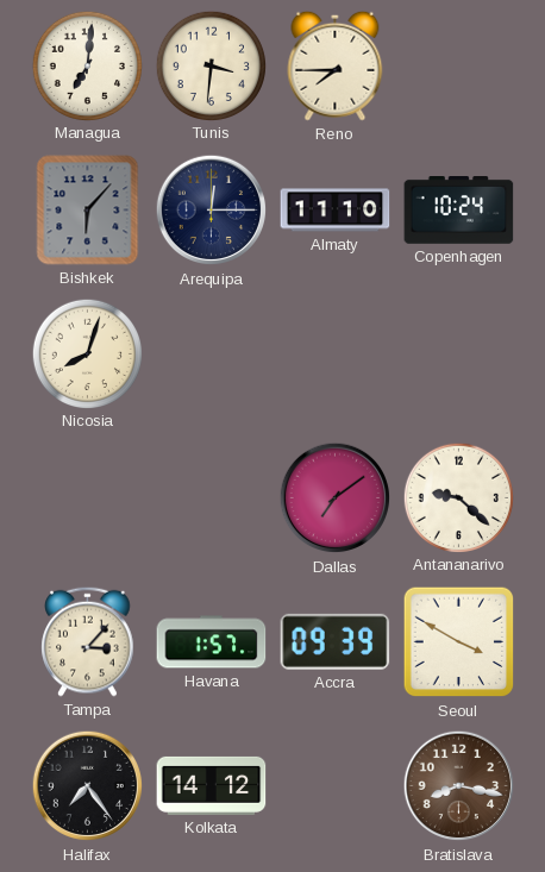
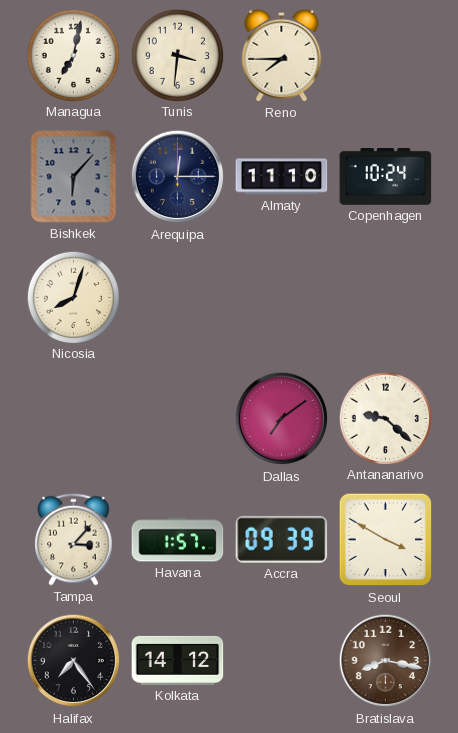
Managua: 7:01 -> 7:02 (73, 55)
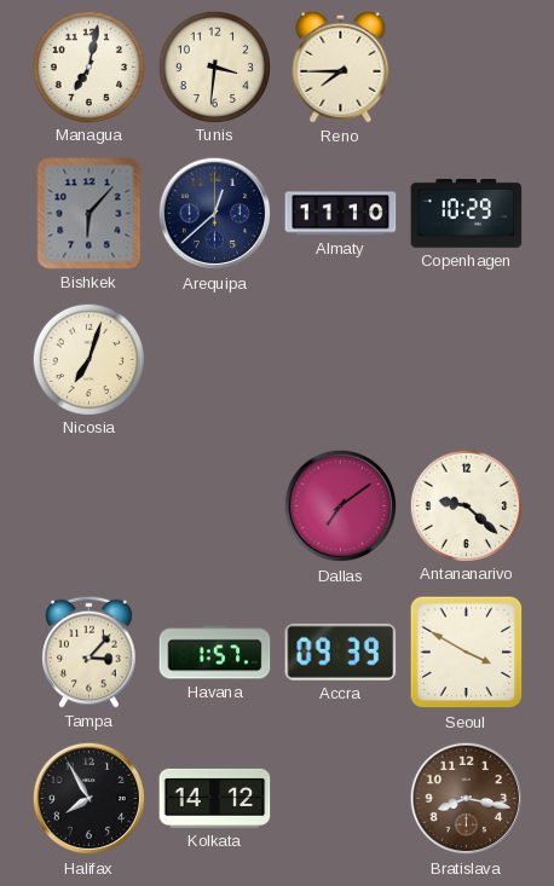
Arequipa: 12:15 -> 12:38 (215, 214)
Copenhagen: 10:24 -> 10:29 (467, 214)
Nicosia: 8:03 -> 7:03 (88, 359)
Halifax: 7:24 -> 7:55 (90, 799)
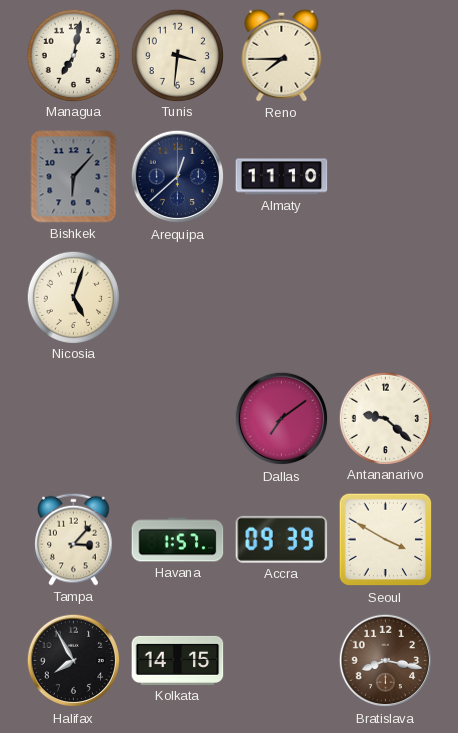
Copenhagen: 10:29 -> none (467, 214)
Nicosia: 7:03 -> 5:03 (73, 297)
Kolkata: 14:12 -> 14:15 (178, 660)
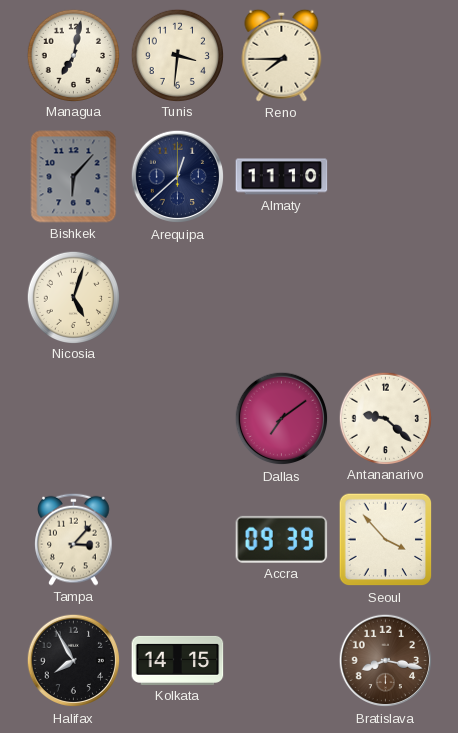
Havana: 1:57 -> none (178, 540)
Seoul: 3:50 -> 3:53 (386, 540)
